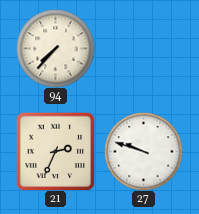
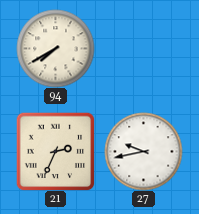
94: 7:37 -> 7:40 (55, 48)
27: 9:48 -> 9:43 (143, 151)
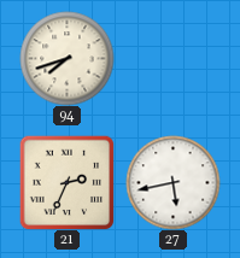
94: 7:40 -> 7:42 (66, 58)
27: 9:43 -> 5:43 (172, 182)
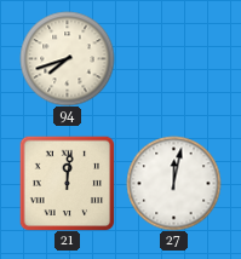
21: 2:34 -> 12:01 (67, 183)
27: 5:43 -> 12:02 (173, 183)
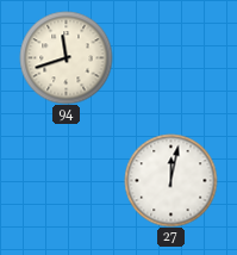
94: 7:42 -> 11:42 (66, 57)
21: 12:01 -> none (67, 183)
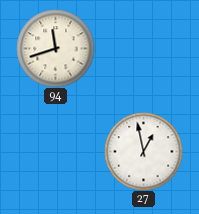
27: 12:02 -> 12:58 (143, 151)
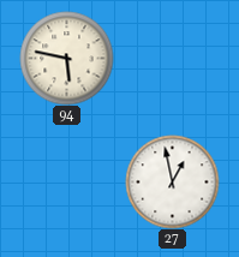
94: 11:42 -> 5:47 (66, 58)
